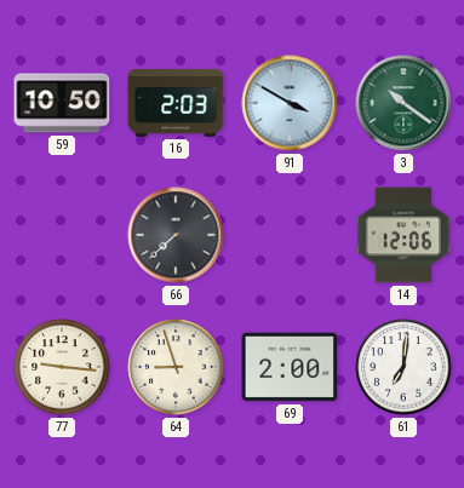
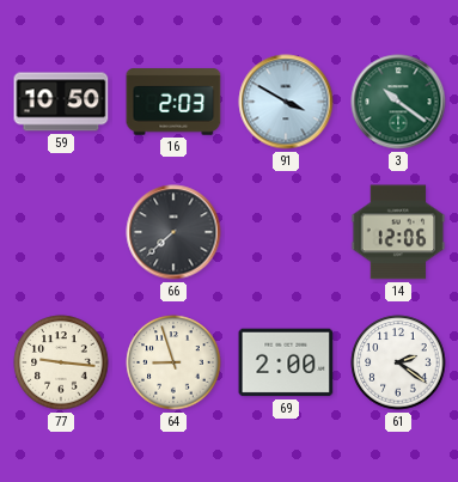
61: 7:01 -> 2:21 (398, 362)
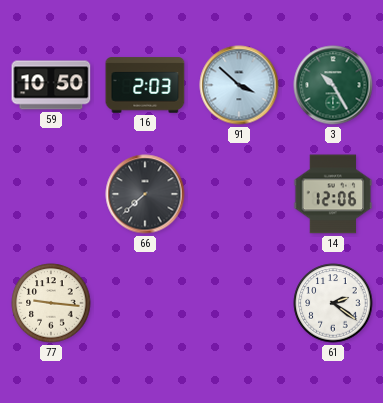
91: 3:50 -> 3:52 (239, 85)
3: 10:21 -> 10:25 (333, 85)
64: 8:57 -> none (173, 362)
69: 2:00 -> none (286, 362)
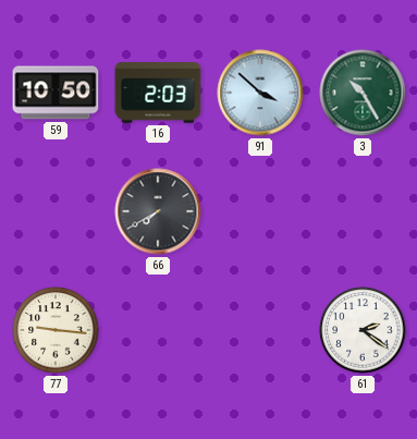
66: 7:38 -> 7:40 (158, 211)
14: 12:06 -> none (333, 194)
